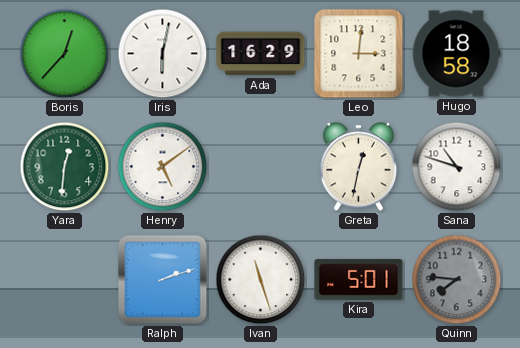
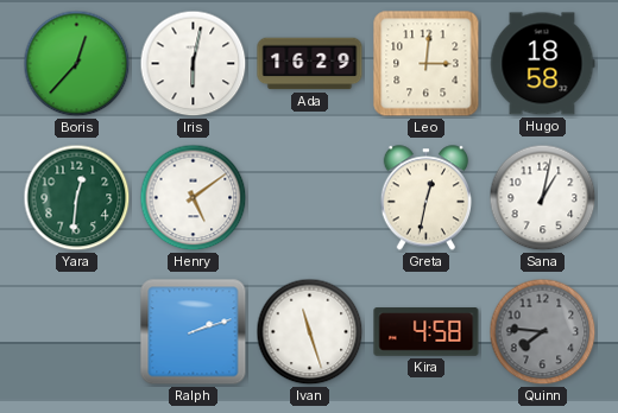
Sana: 10:48 -> 1:02 (543, 198)
Kira: 5:01 -> 4:58 (427, 332)
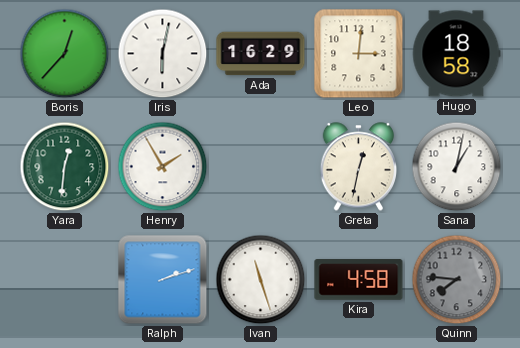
Henry: 5:09 -> 1:55 (163, 167)
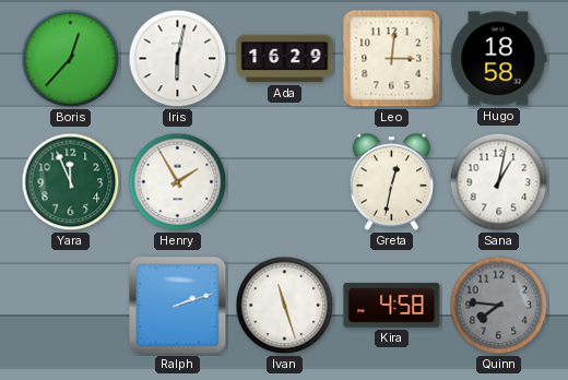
Yara: 12:31 -> 11:56 (71, 182)
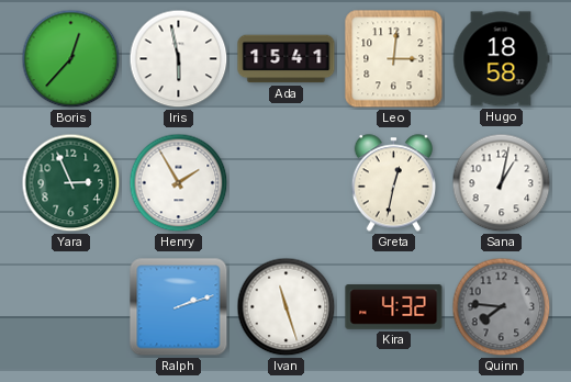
Iris: 6:02 -> 5:58 (179, 59)
Ada: 16:29 -> 15:41 (287, 59)
Yara: 11:56 -> 2:56 (71, 183)
Kira: 4:58 -> 4:32 (394, 307)
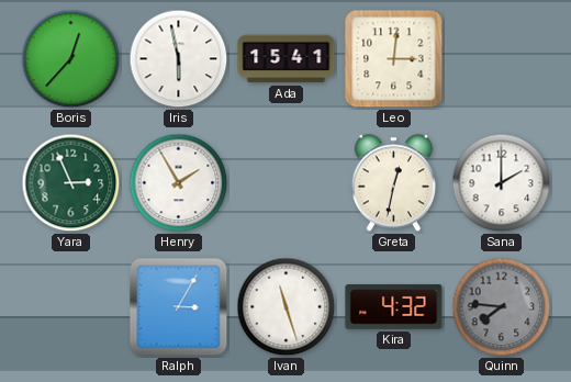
Hugo: 18:58 -> none (501, 59)
Sana: 1:02 -> 2:00 (502, 183)
Ralph: 2:12 -> 3:05 (179, 307)
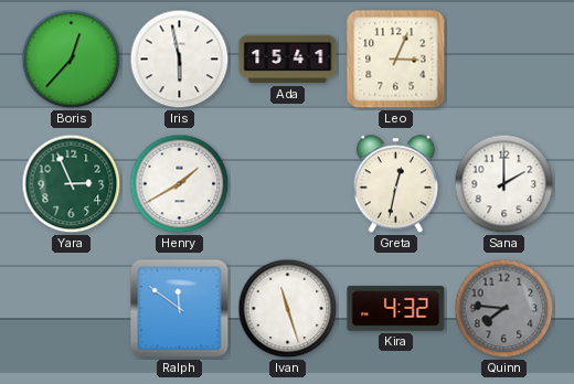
Leo: 3:01 -> 3:04 (396, 60)
Henry: 1:55 -> 1:40 (180, 184)
Ralph: 3:05 -> 11:51 (180, 309)
